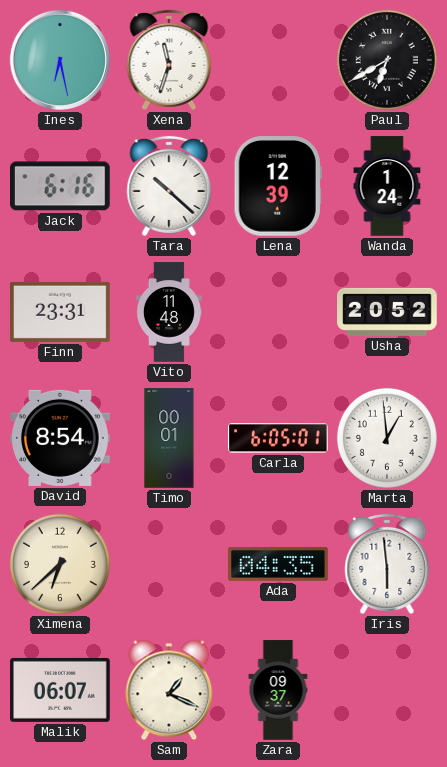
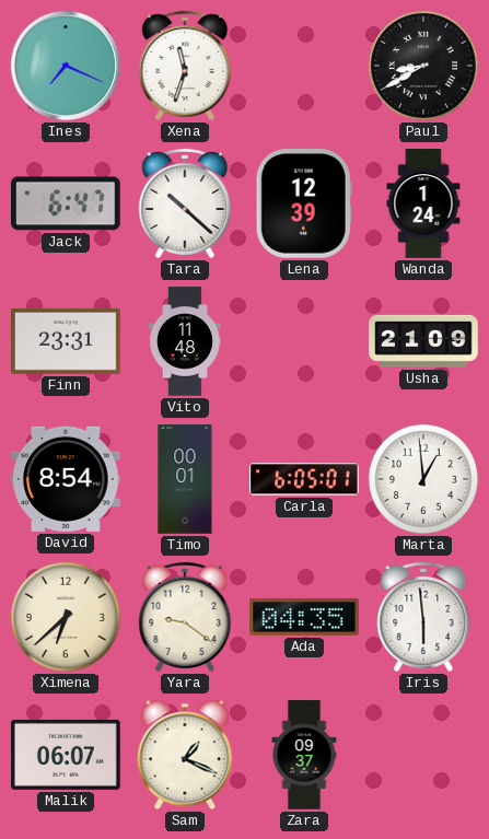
Ines: 6:28 -> 7:19 (66, 66)
Paul: 6:40 -> 8:40 (423, 66)
Jack: 6:16 -> 6:47 (67, 203)
Usha: 20:52 -> 21:09 (423, 341)
Yara: none -> 9:21 (185, 617)
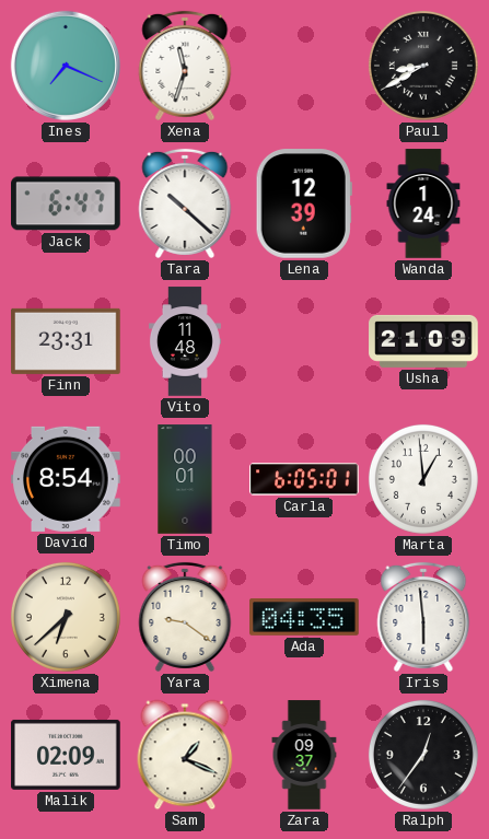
Malik: 06:07 -> 02:09 (66, 755)
Ralph: none -> 12:36 (423, 755)
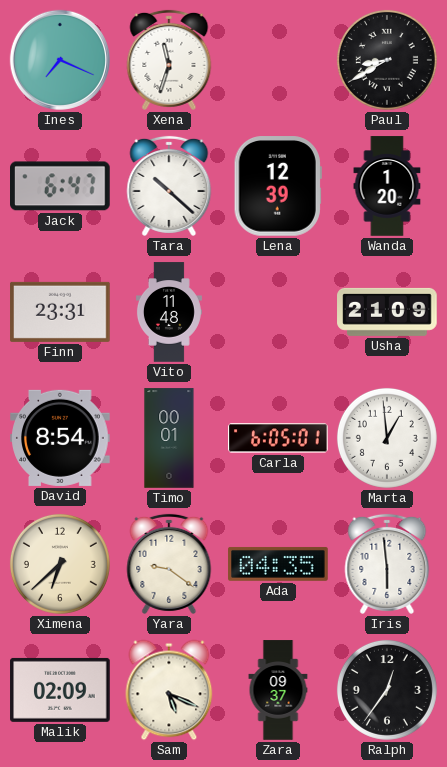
Wanda: 1:24 -> 1:20 (387, 186)
Sam: 1:19 -> 5:19 (169, 690)
